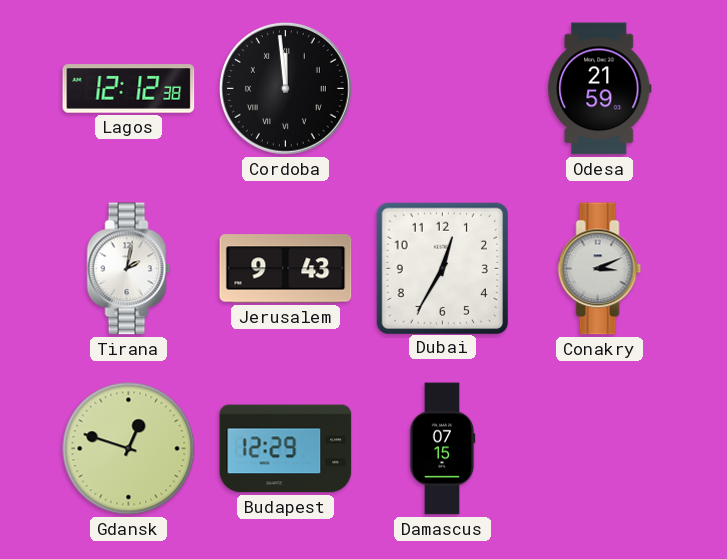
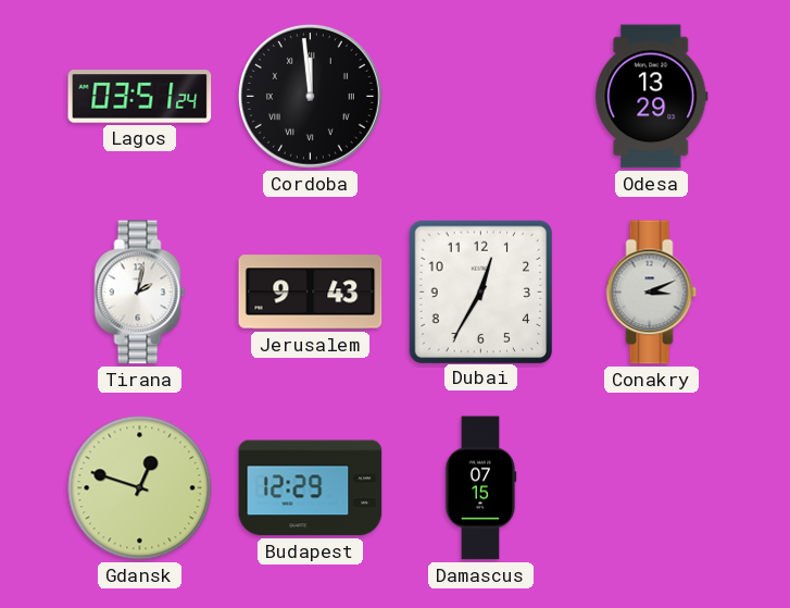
Lagos: 12:12 -> 03:51 (140, 97)
Odesa: 21:59 -> 13:29 (652, 97)
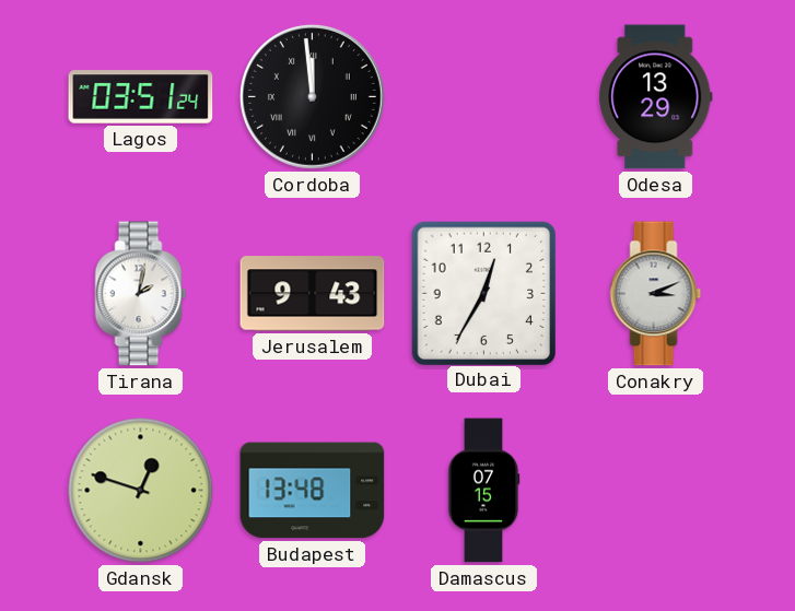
Budapest: 12:29 -> 13:48 (313, 491)
